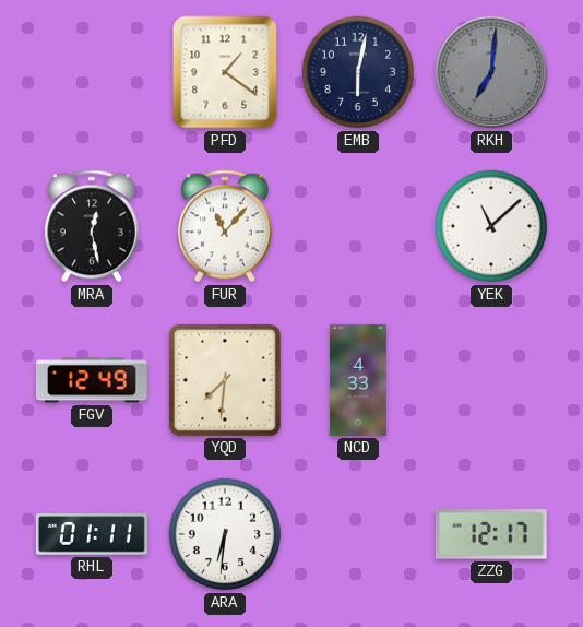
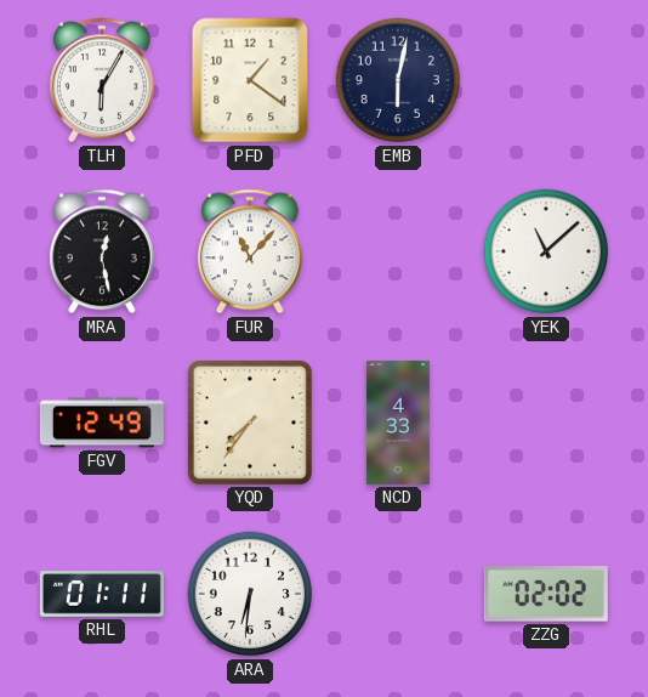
TLH: none -> 6:05 (102, 80)
RKH: 7:01 -> none (491, 72)
YQD: 7:31 -> 7:36 (250, 423)
ZZG: 12:17 -> 02:02 (546, 595)
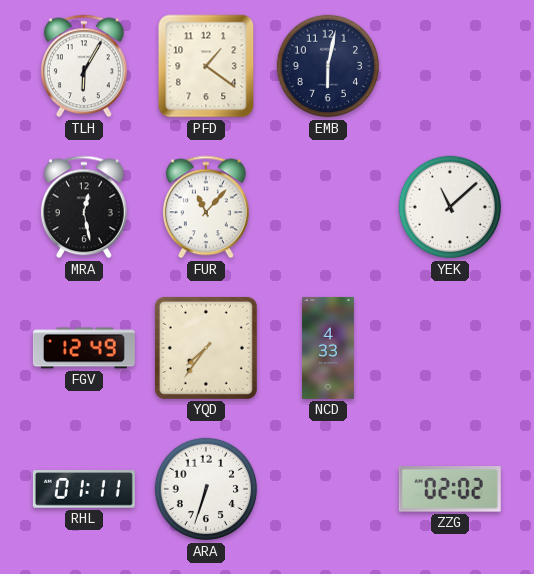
ARA: 6:31 -> 6:33 (206, 489)
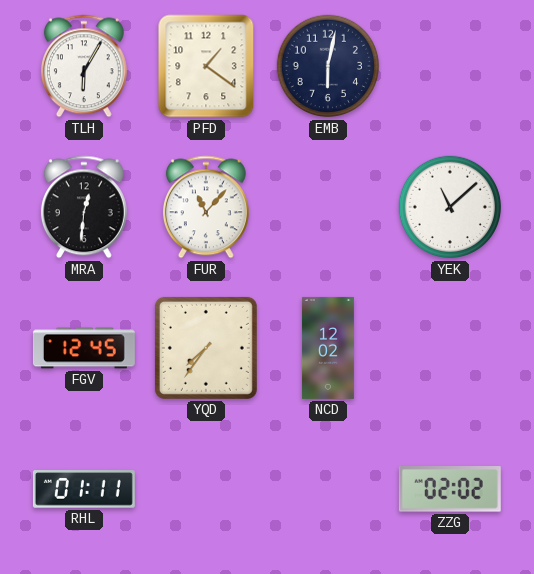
MRA: 12:28 -> 12:31 (84, 207)
FGV: 12:49 -> 12:45 (84, 348)
NCD: 4:33 -> 12:02 (328, 348)
ARA: 6:33 -> none (206, 489)
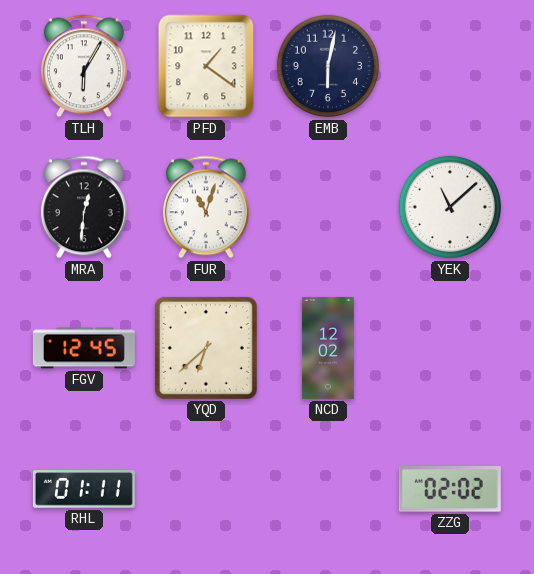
FUR: 11:07 -> 11:03 (206, 207)
YQD: 7:36 -> 6:38 (206, 348)
